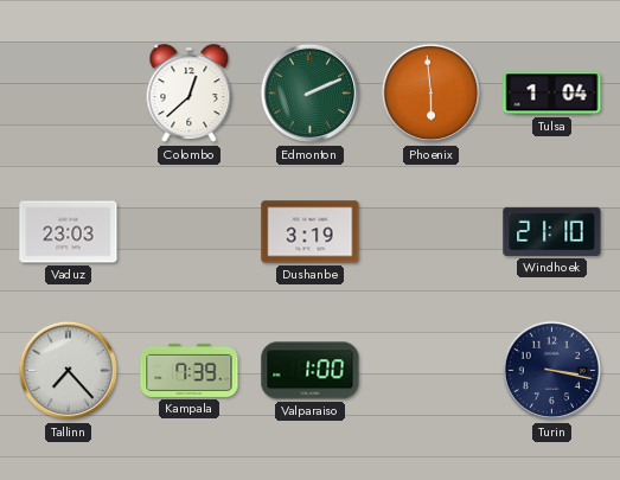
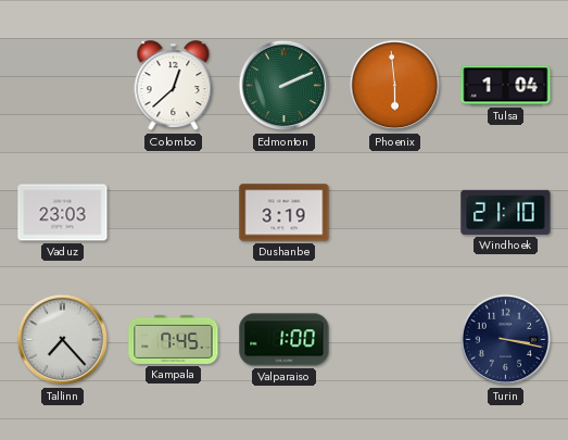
Kampala: 7:39 -> 7:45 (174, 339)
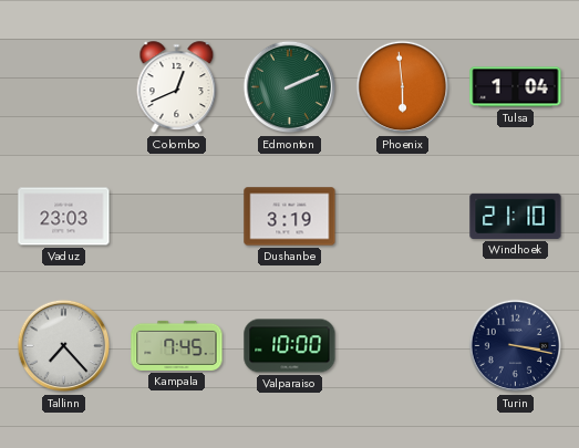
Colombo: 12:38 -> 12:41 (177, 87)
Valparaiso: 1:00 -> 10:00 (290, 346)
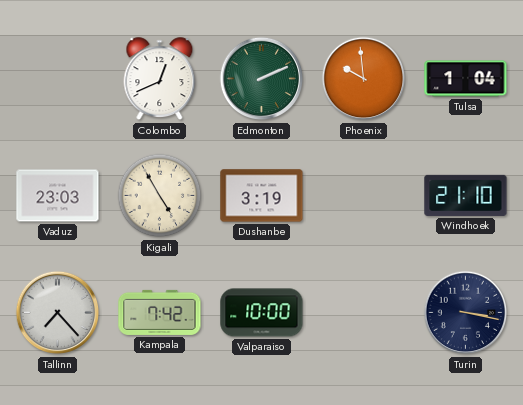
Phoenix: 5:59 -> 9:59 (364, 79)
Kigali: none -> 4:55 (160, 196)
Kampala: 7:45 -> 7:42 (160, 312)
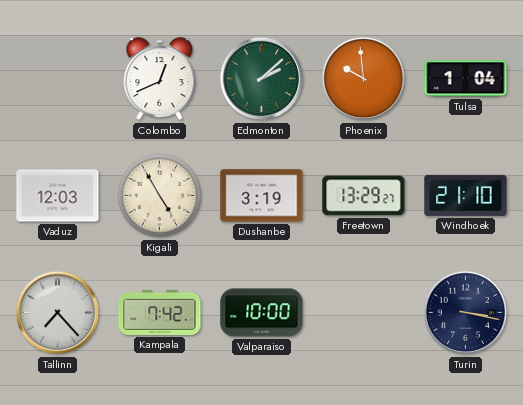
Edmonton: 2:11 -> 2:08 (262, 79)
Vaduz: 23:03 -> 12:03 (58, 196)
Freetown: none -> 13:29 (364, 196)
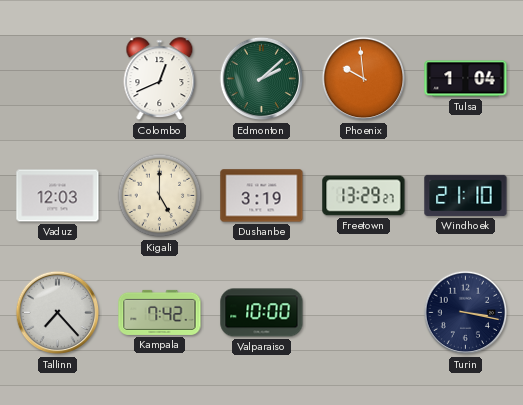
Kigali: 4:55 -> 5:00 (160, 196)
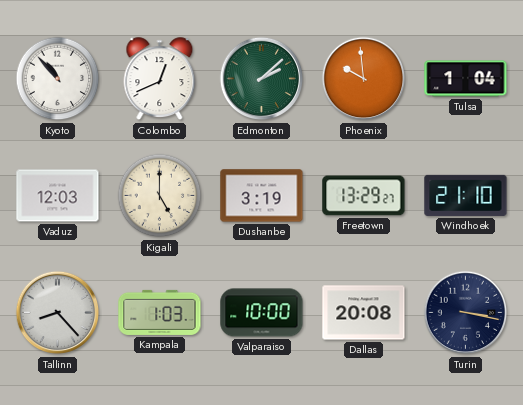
Kyoto: none -> 10:53 (58, 79)
Tallinn: 7:23 -> 8:23 (58, 313)
Kampala: 7:42 -> 1:03 (160, 312)
Dallas: none -> 20:08 (364, 313)
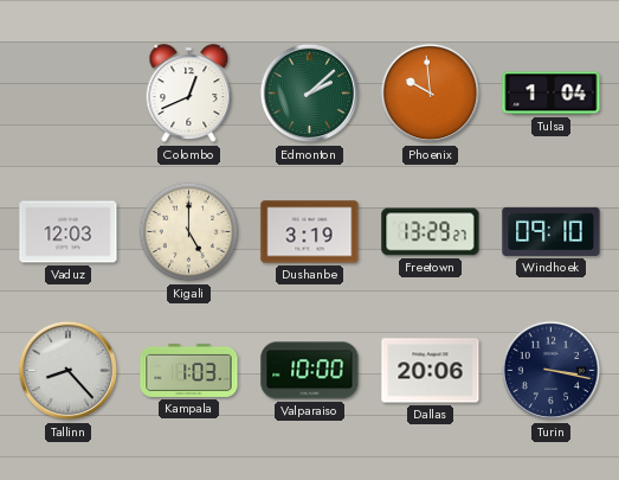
Kyoto: 10:53 -> none (58, 79)
Windhoek: 21:10 -> 09:10 (552, 231)
Dallas: 20:08 -> 20:06 (431, 371)
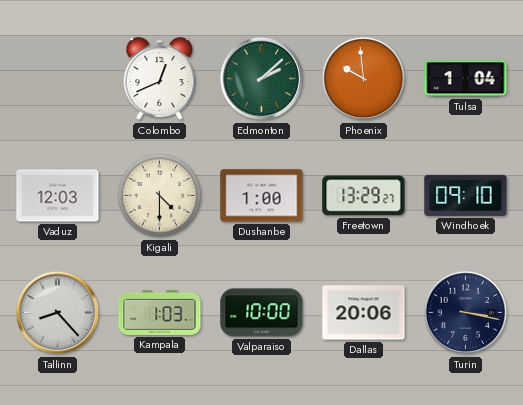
Kigali: 5:00 -> 4:30 (160, 196)
Dushanbe: 3:19 -> 1:00 (262, 196)
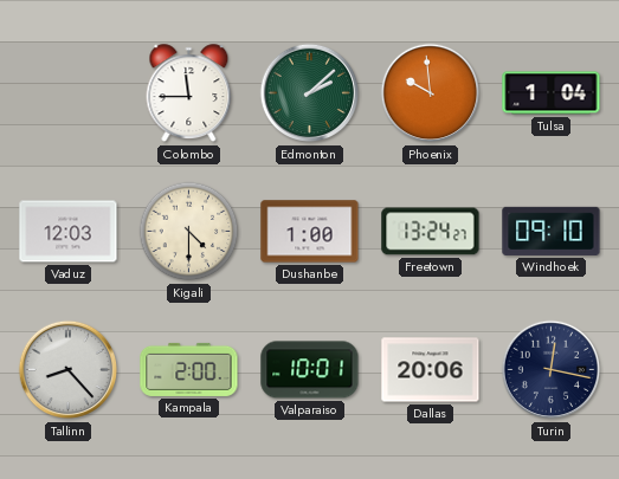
Colombo: 12:41 -> 11:45 (189, 93)
Freetown: 13:29 -> 13:24 (431, 232)
Kampala: 1:03 -> 2:00 (189, 369)
Valparaiso: 10:00 -> 10:01 (310, 370)
Turin: 3:17 -> 12:17 (552, 370)
